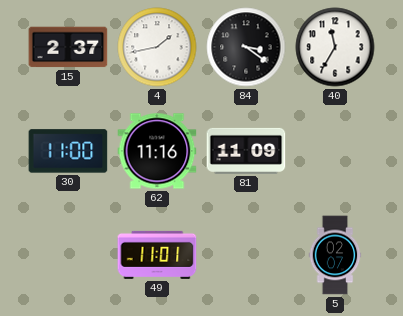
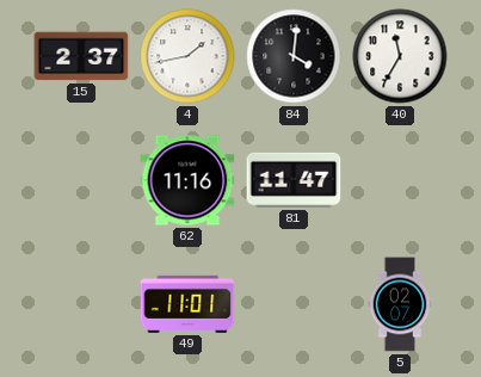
84: 3:21 -> 4:01 (294, 56)
30: 11:00 -> none (68, 151)
81: 11:09 -> 11:47 (294, 180)
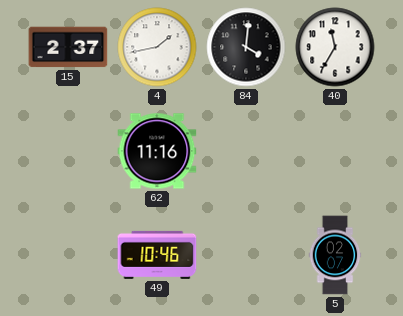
81: 11:47 -> none (294, 180)
49: 11:01 -> 10:46 (157, 255)
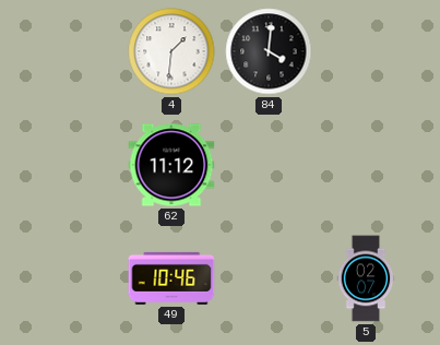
15: 2:37 -> none (68, 47)
4: 1:43 -> 1:31 (171, 51)
40: 11:35 -> none (335, 47)
62: 11:16 -> 11:12 (171, 165)
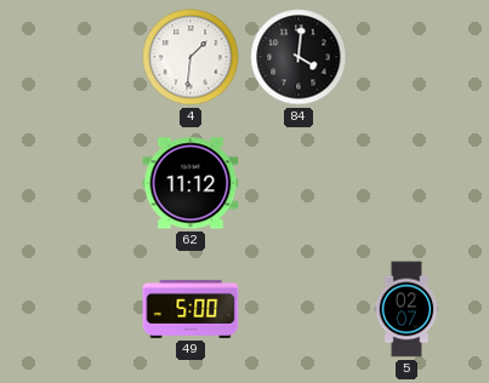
49: 10:46 -> 5:00 (191, 309)
